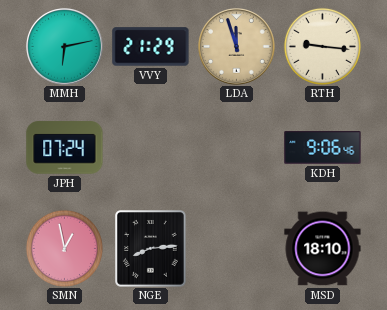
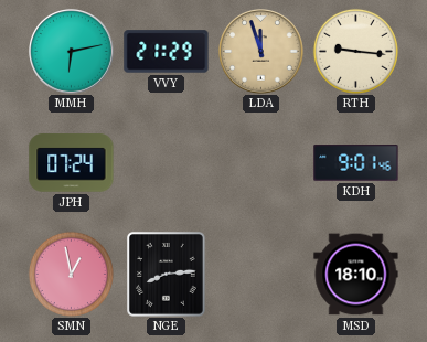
KDH: 9:06 -> 9:01 (356, 163)
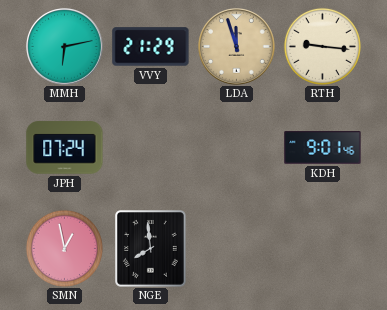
NGE: 8:14 -> 7:59 (151, 249)
MSD: 18:10 -> none (356, 275)
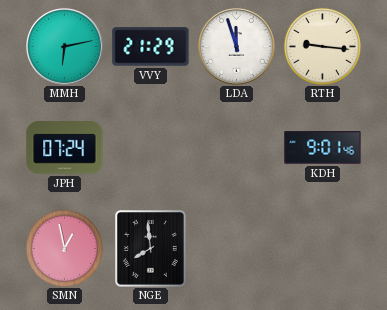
LDA dial: champagne -> white (237, 47)
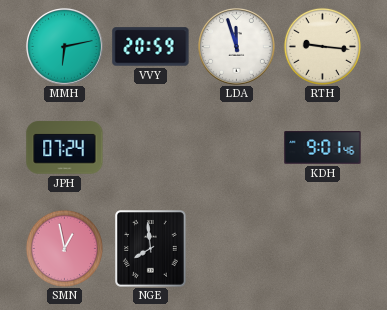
VVY: 21:29 -> 20:59 (151, 47)
